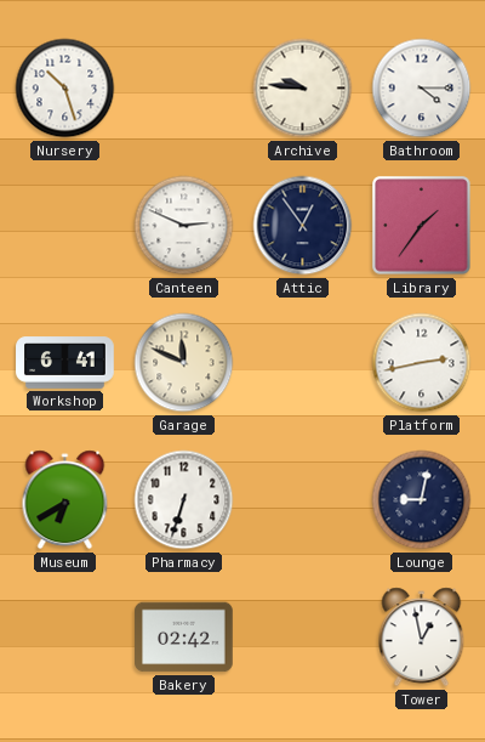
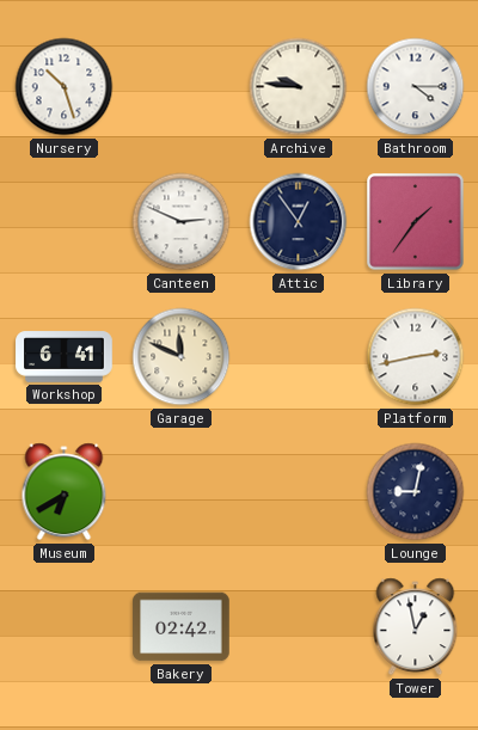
Pharmacy: 6:33 -> none (184, 500)
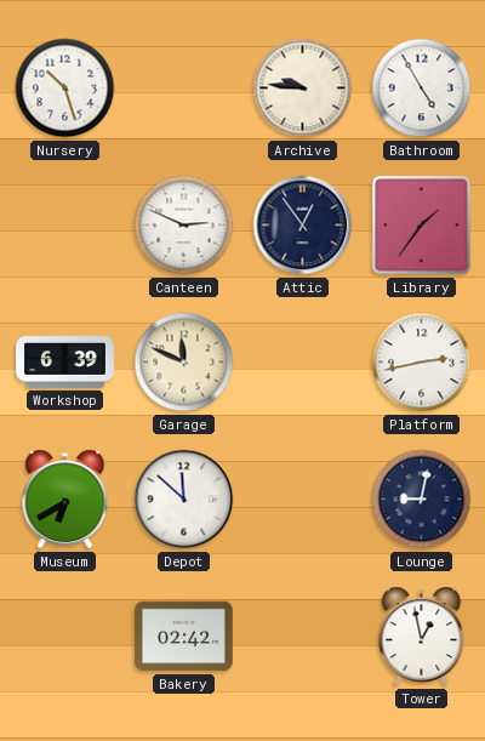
Bathroom: 4:15 -> 4:55 (422, 89)
Workshop: 6:41 -> 6:39 (65, 363)
Depot: none -> 11:52 (184, 500)
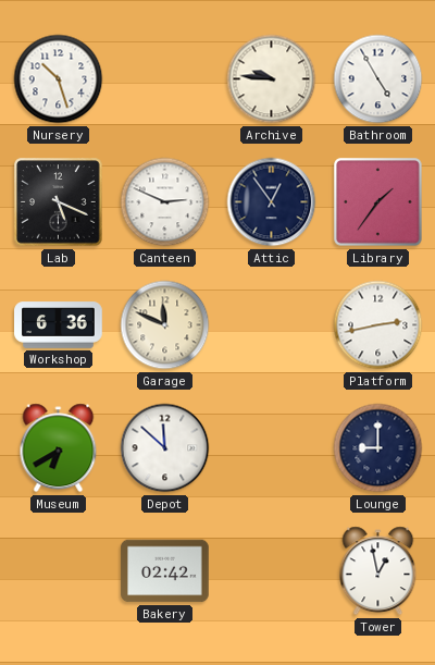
Lab: none -> 5:19 (59, 202)
Workshop: 6:39 -> 6:36 (59, 325)
Lounge: 9:02 -> 9:00 (378, 448)
